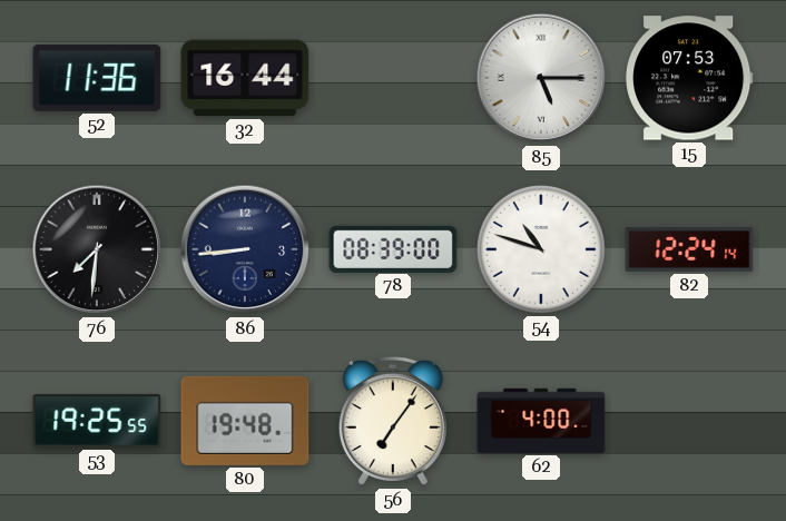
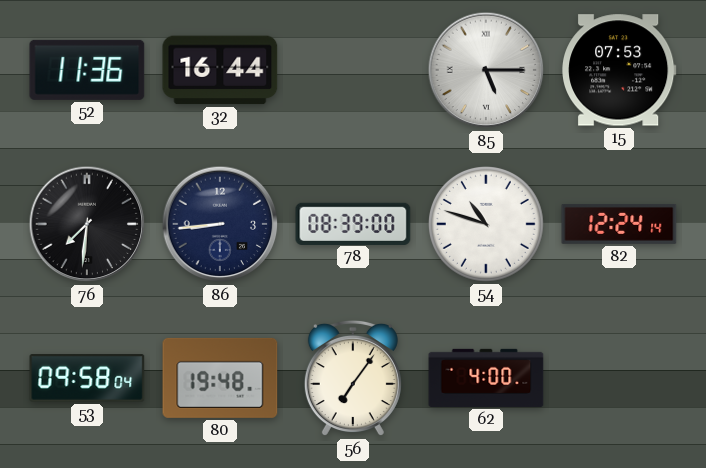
53: 19:25 -> 09:58 (87, 378)
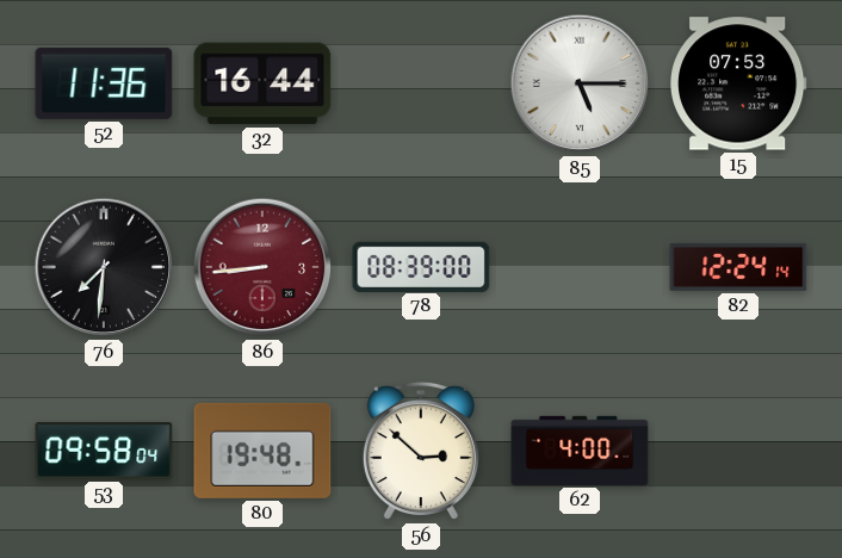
86 dial: navy -> burgundy (262, 267)
54: 10:48 -> none (486, 224)
56: 7:06 -> 2:52 (421, 451)
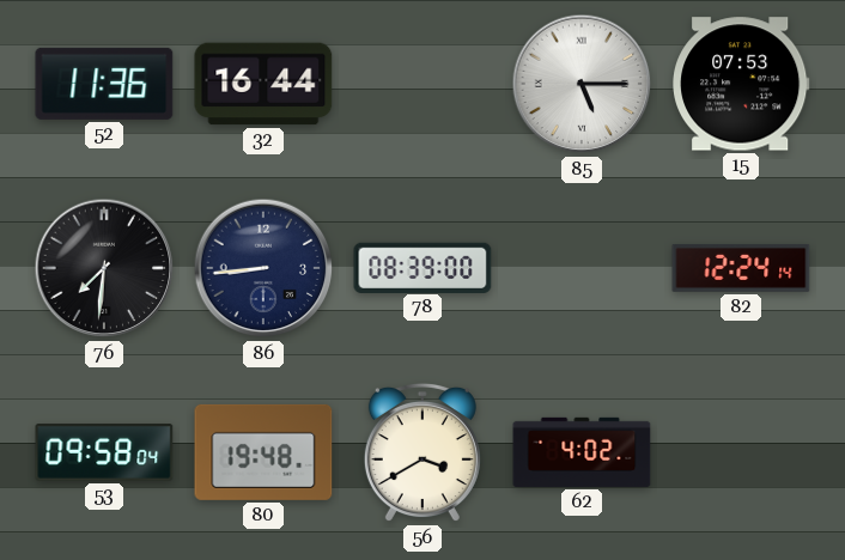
86 dial: burgundy -> navy (263, 268)
56: 2:52 -> 3:40 (423, 452)
62: 4:00 -> 4:02 (582, 452)
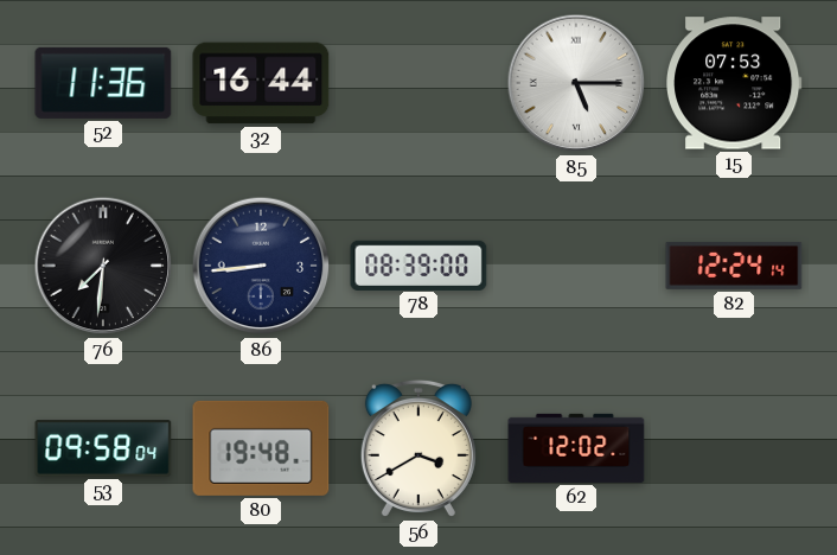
62: 4:02 -> 12:02 (576, 448)
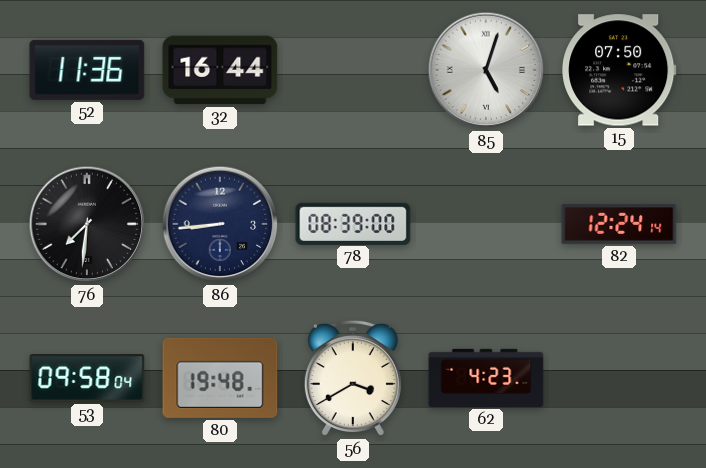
85: 5:15 -> 5:03 (486, 70)
15: 07:53 -> 07:50 (620, 70)
62: 12:02 -> 4:23 (486, 378)
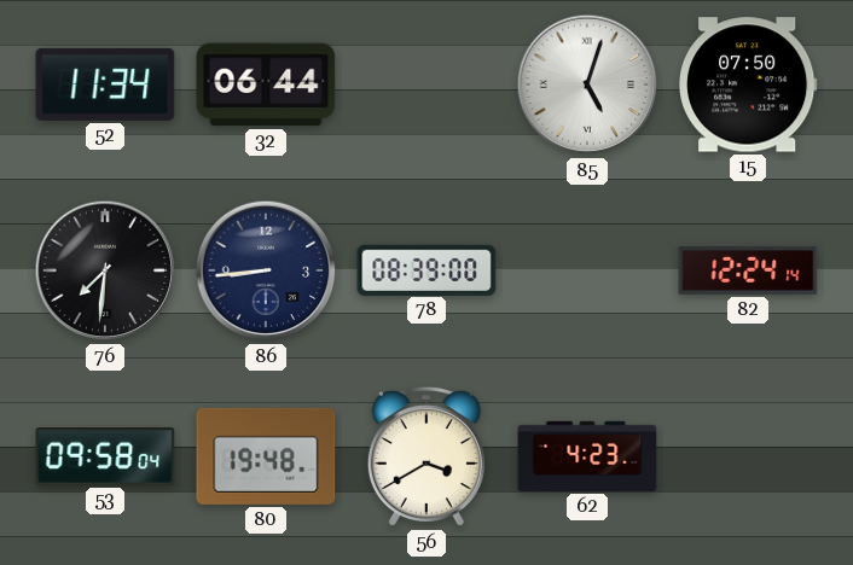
52: 11:36 -> 11:34 (105, 85)
32: 16:44 -> 06:44 (266, 85)
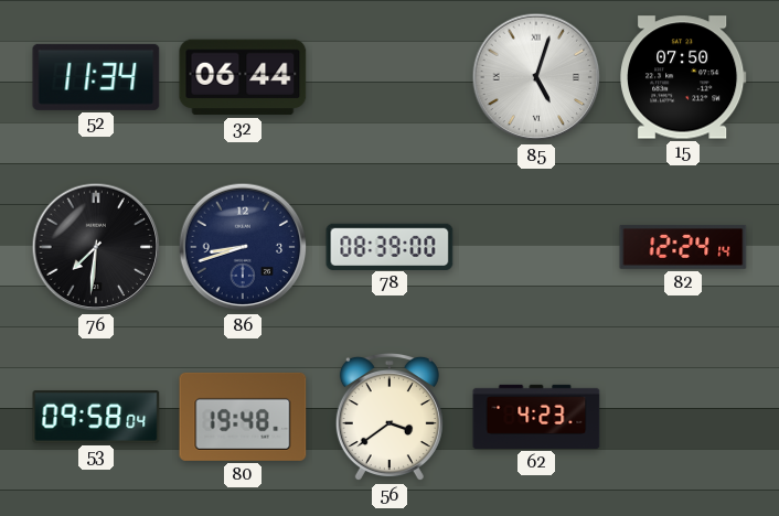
86: 8:44 -> 8:42 (243, 247)
56: 3:40 -> 3:39 (390, 417)
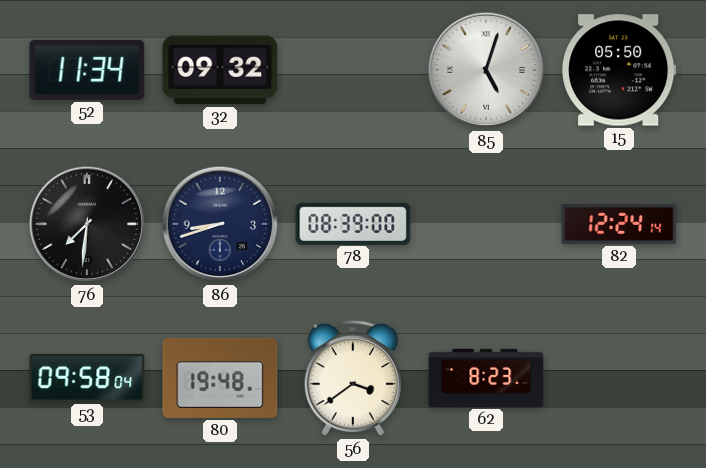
32: 06:44 -> 09:32 (220, 70)
15: 07:50 -> 05:50 (620, 70)
62: 4:23 -> 8:23 (486, 378)
